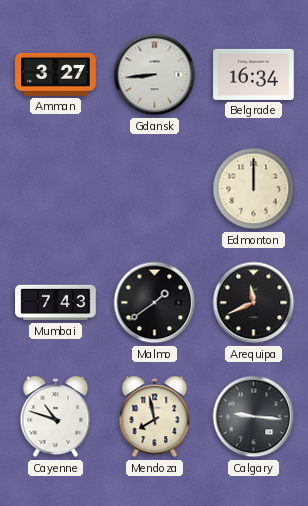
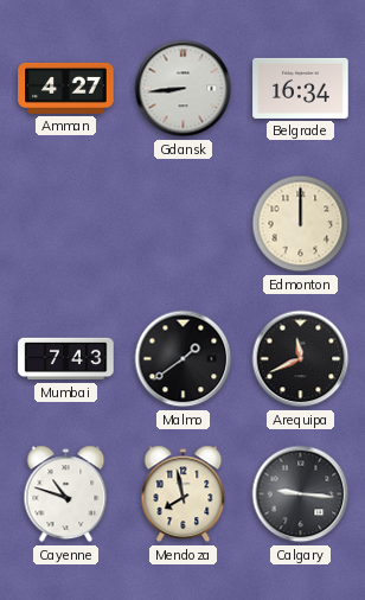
Amman: 3:27 -> 4:27 (66, 88)
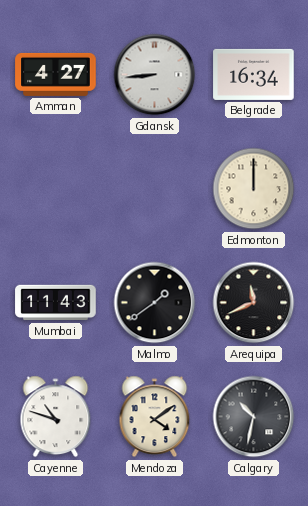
Mumbai: 7:43 -> 11:43 (56, 303)
Mendoza: 7:58 -> 4:09 (155, 417)
Calgary: 9:16 -> 10:32 (254, 417)
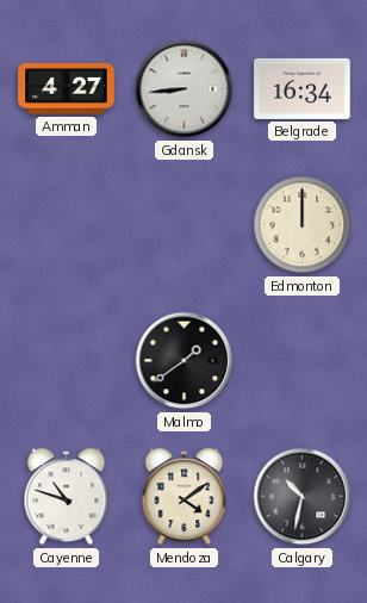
Mumbai: 11:43 -> none (56, 303)
Arequipa: 11:41 -> none (254, 303)
